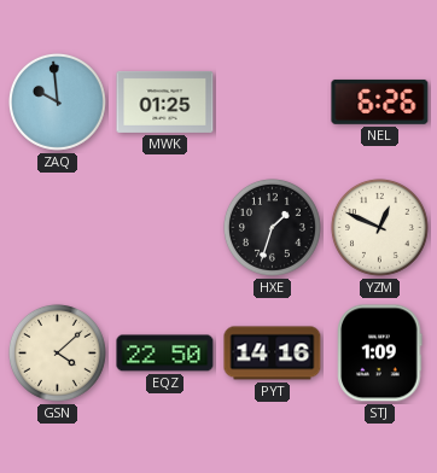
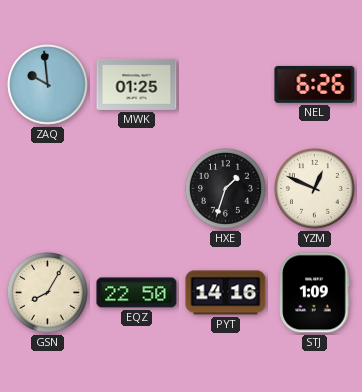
GSN: 4:08 -> 8:05 (47, 292)
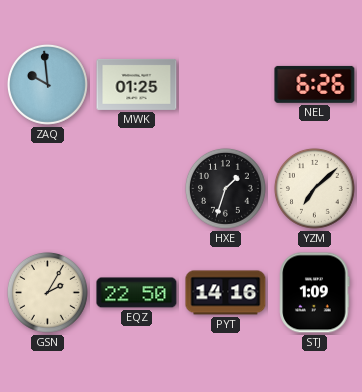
YZM: 12:49 -> 7:08 (314, 188)
GSN: 8:05 -> 2:05 (47, 292)
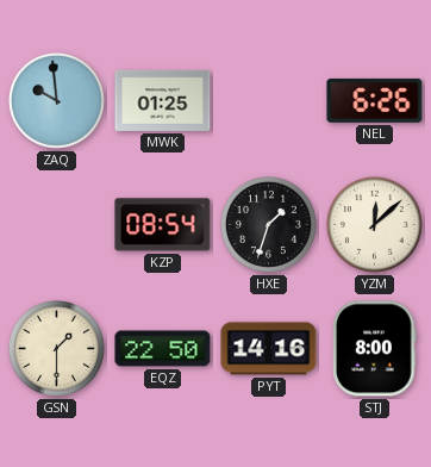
KZP: none -> 08:54 (163, 225)
YZM: 7:08 -> 12:08 (374, 224)
GSN: 2:05 -> 1:30 (56, 348)
STJ: 1:09 -> 8:00 (375, 349)
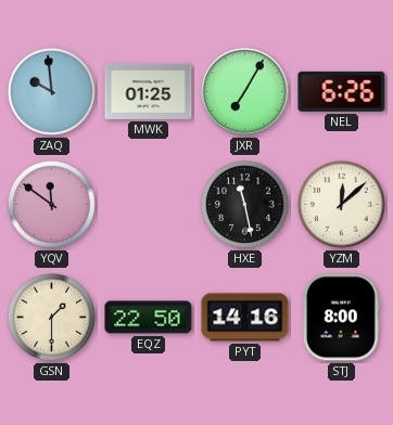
JXR: none -> 7:05 (245, 92)
YQV: none -> 11:51 (51, 204)
KZP: 08:54 -> none (163, 225)
HXE: 1:33 -> 11:28 (244, 204)
